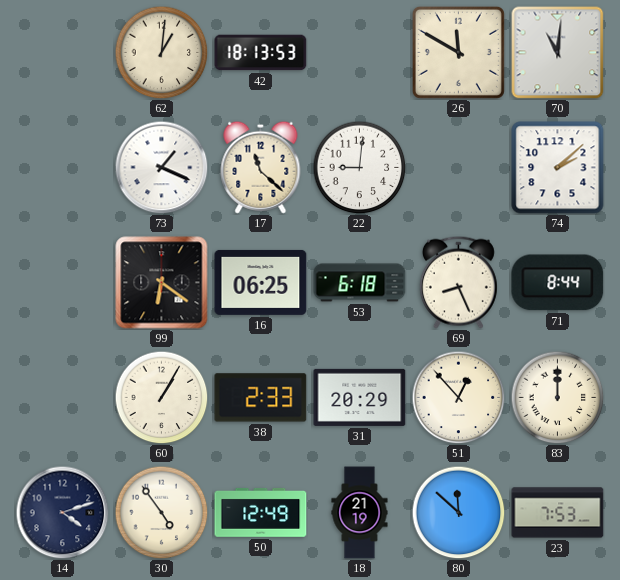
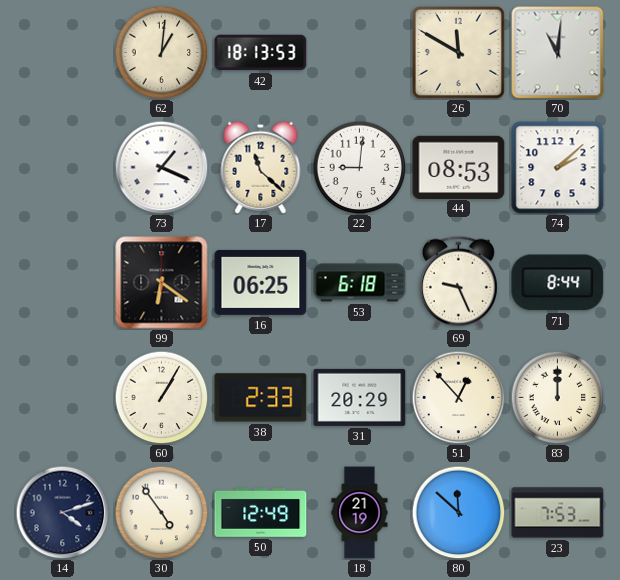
44: none -> 08:53 (459, 167)
69: 8:26 -> 9:26 (458, 282)
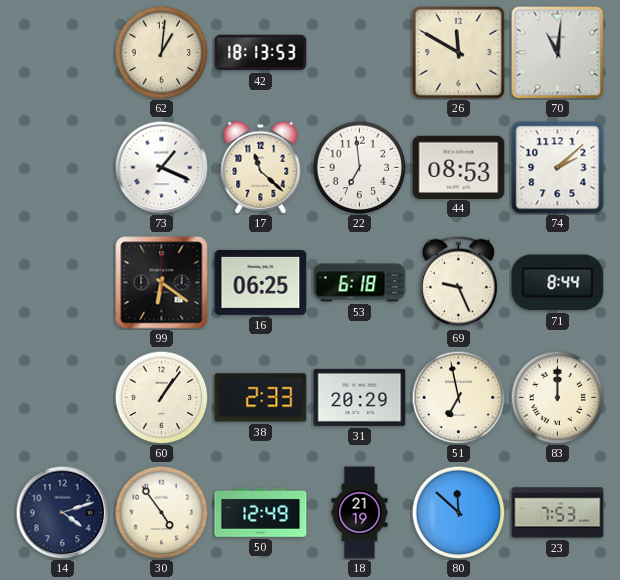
22: 9:01 -> 6:59 (359, 167)
60: 1:05 -> 1:06 (161, 397)
51: 12:53 -> 6:58 (458, 397)
